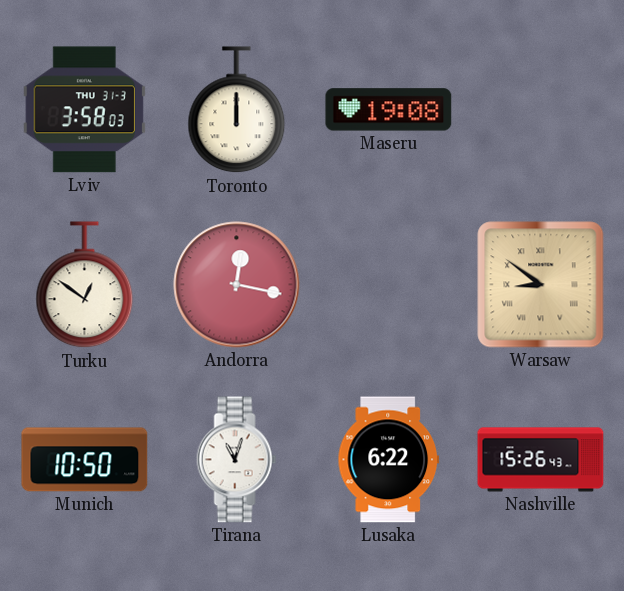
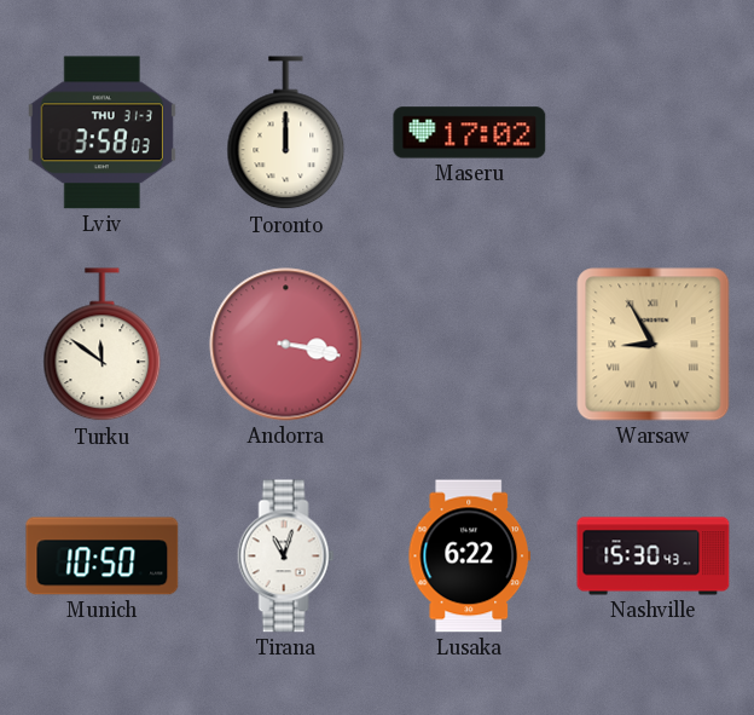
Maseru: 19:08 -> 17:02 (470, 133)
Turku: 12:51 -> 11:51 (103, 345)
Andorra: 12:17 -> 3:17 (286, 345)
Warsaw: 8:51 -> 8:55 (654, 345)
Nashville: 15:26 -> 15:30 (654, 557)
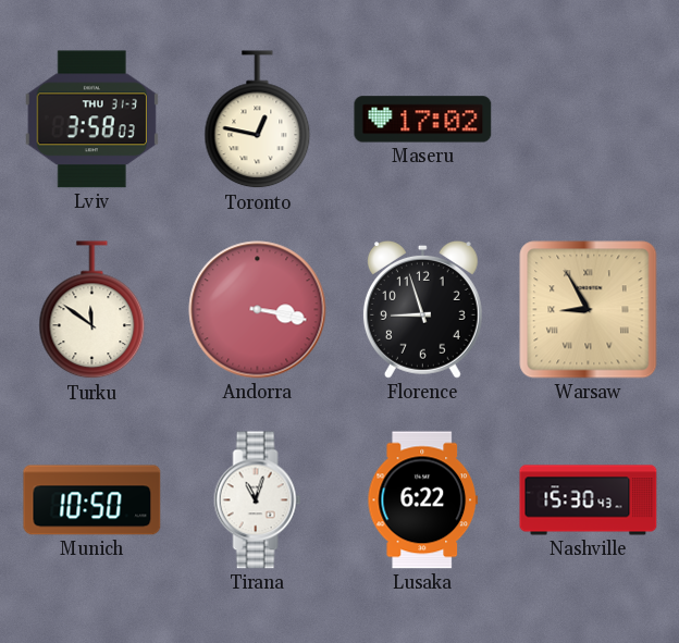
Toronto: 12:00 -> 12:47 (258, 120)
Florence: none -> 8:57 (422, 309)
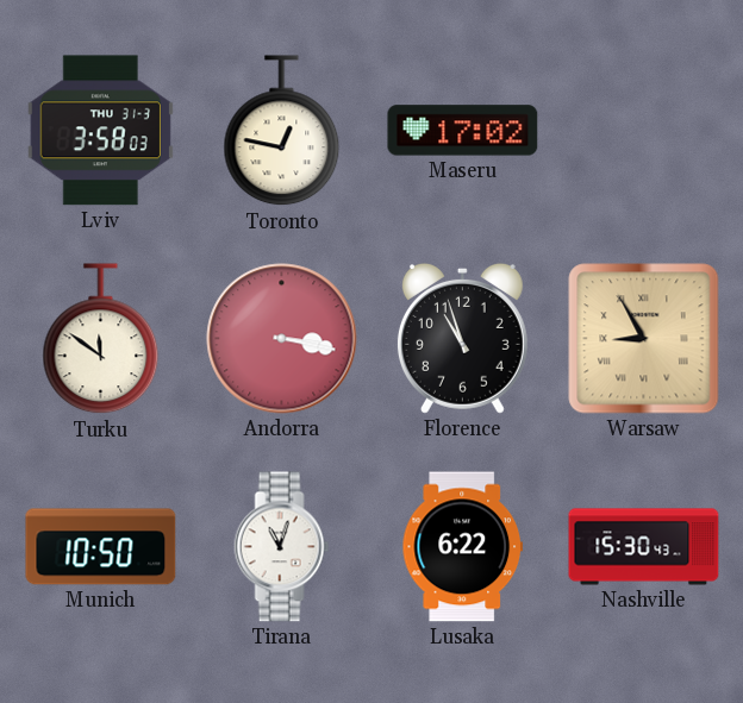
Florence: 8:57 -> 10:57 (462, 338)
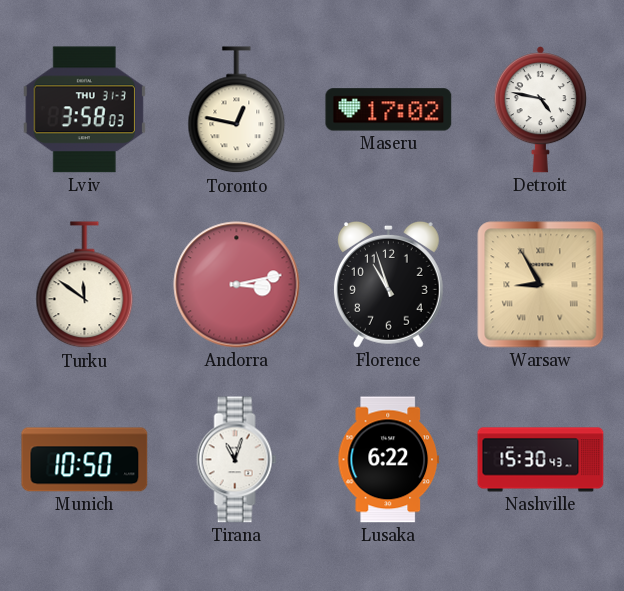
Detroit: none -> 4:47 (540, 110)
Andorra: 3:17 -> 3:13 (237, 285)
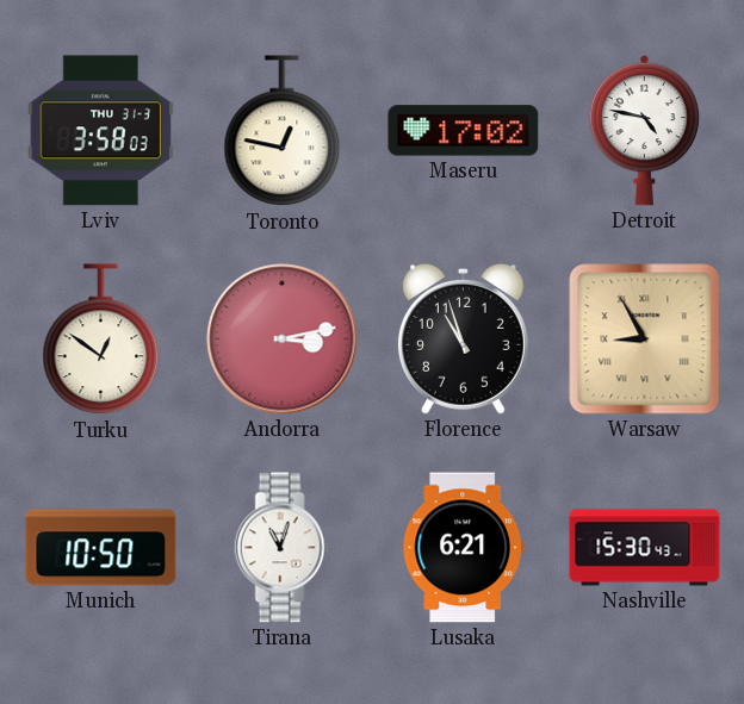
Turku: 11:51 -> 12:51 (101, 339)
Lusaka: 6:22 -> 6:21 (463, 548)
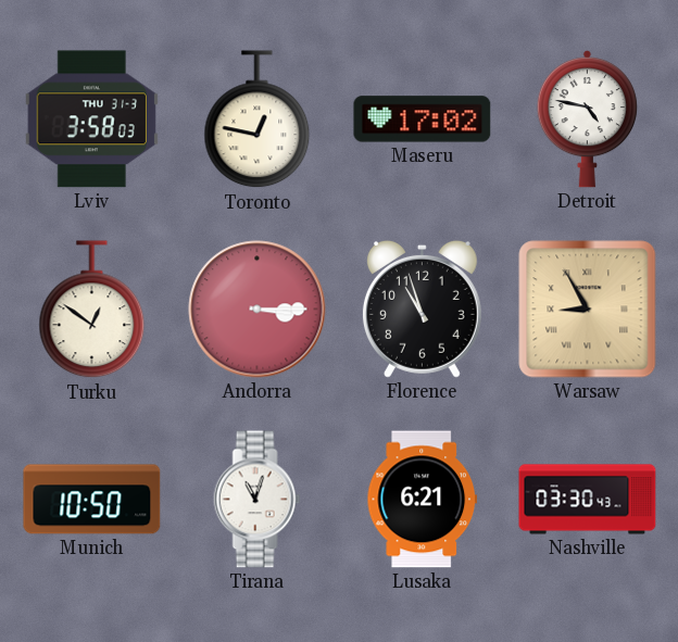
Andorra: 3:13 -> 3:15 (258, 310)
Nashville: 15:30 -> 03:30 (588, 500)
